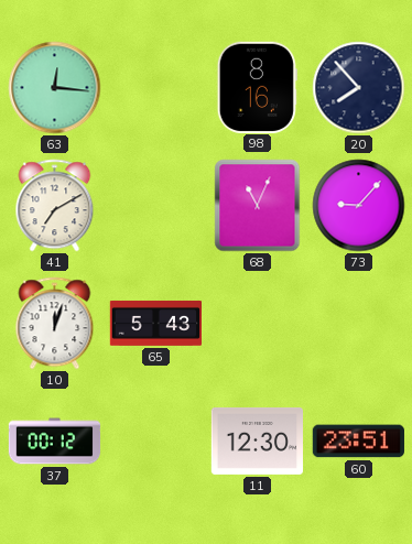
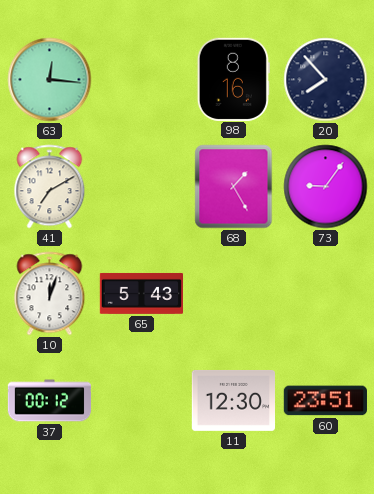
68: 11:04 -> 1:25 (234, 187)
73: 9:07 -> 9:06 (326, 187)
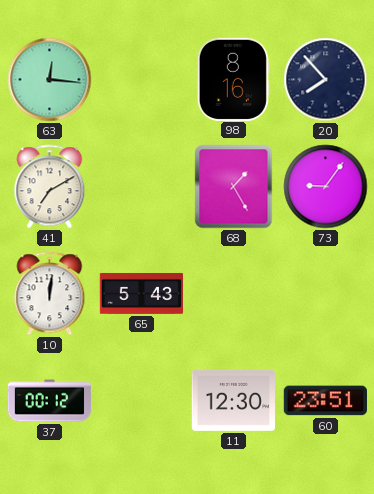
10: 12:03 -> 12:01 (50, 294)
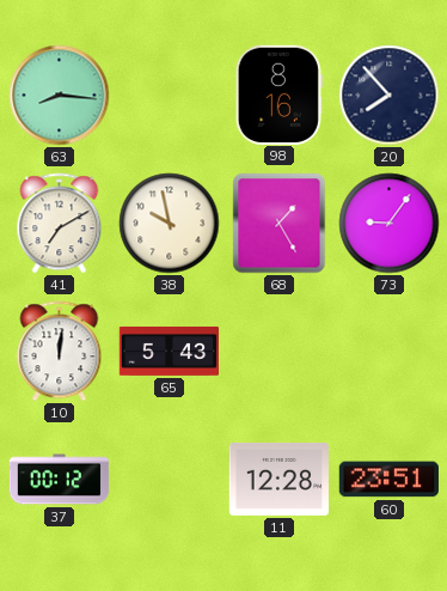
63: 12:16 -> 8:16 (60, 96)
38: none -> 9:58 (170, 224)
11: 12:30 -> 12:28 (278, 479)
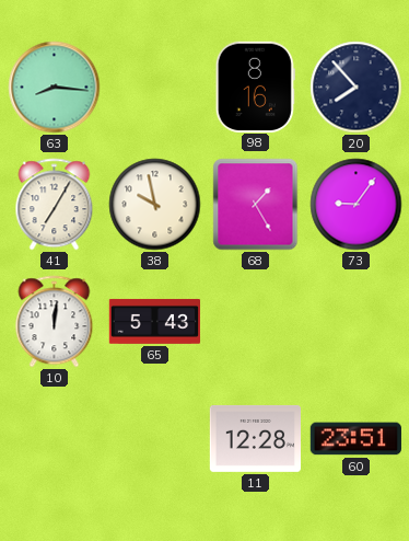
41: 7:10 -> 7:05 (55, 205)
37: 00:12 -> none (60, 480)
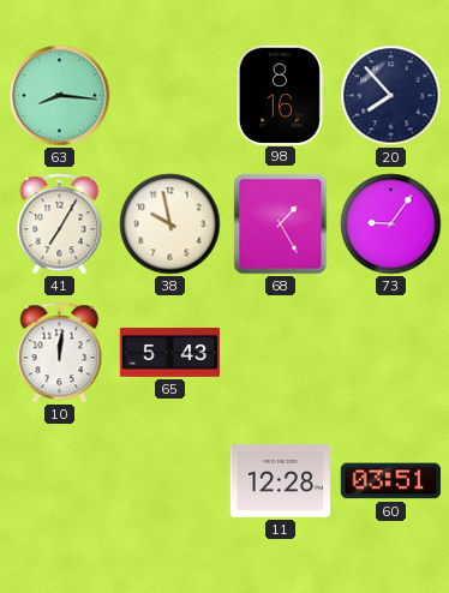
60: 23:51 -> 03:51 (390, 481)
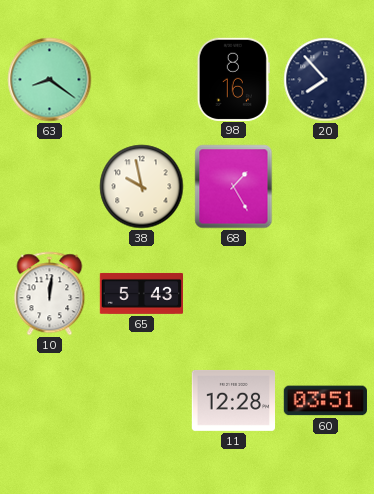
63: 8:16 -> 8:21 (50, 80)
41: 7:05 -> none (60, 224)
73: 9:06 -> none (391, 224)
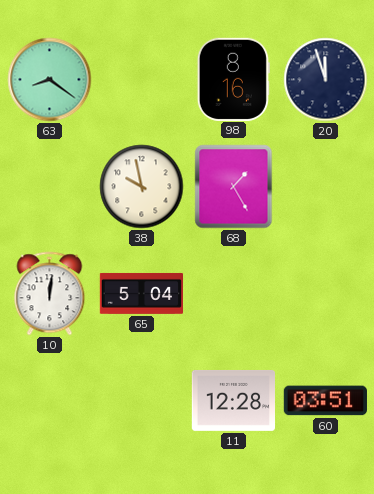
20: 7:53 -> 11:57 (326, 80)
65: 5:43 -> 5:04 (142, 293)
